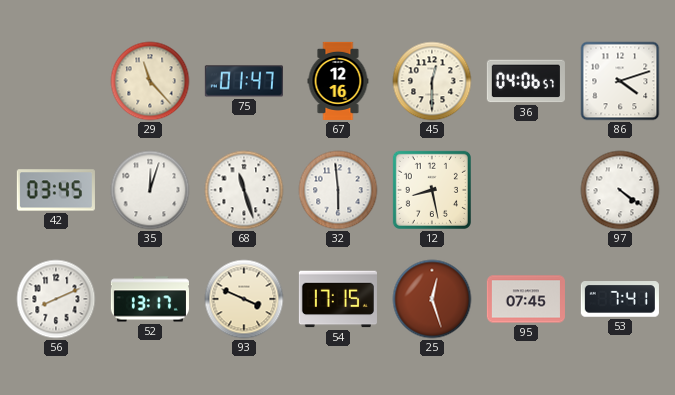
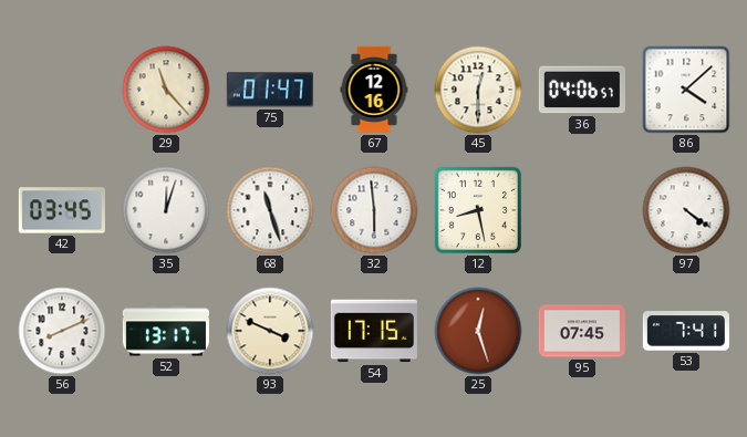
86: 4:12 -> 4:08 (686, 90)
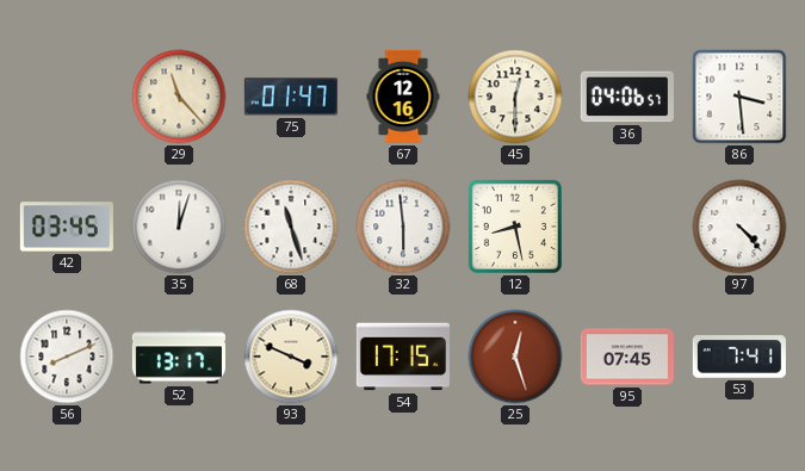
86: 4:08 -> 3:29 (739, 97)
97: 4:21 -> 4:23 (739, 227)
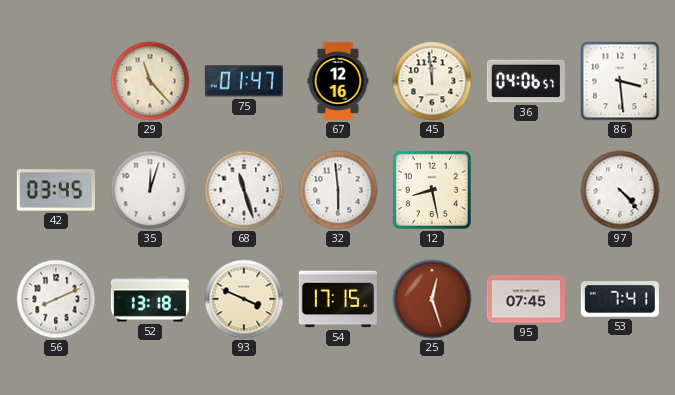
45: 12:30 -> 11:59 (432, 81)
52: 13:17 -> 13:18 (150, 299)
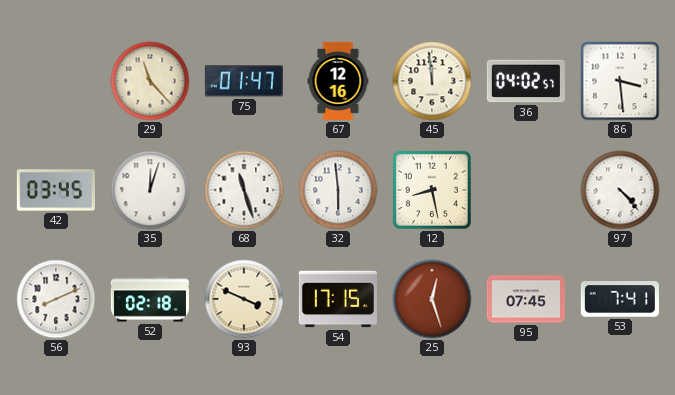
36: 04:06 -> 04:02 (526, 81)
52: 13:18 -> 02:18 (150, 299)
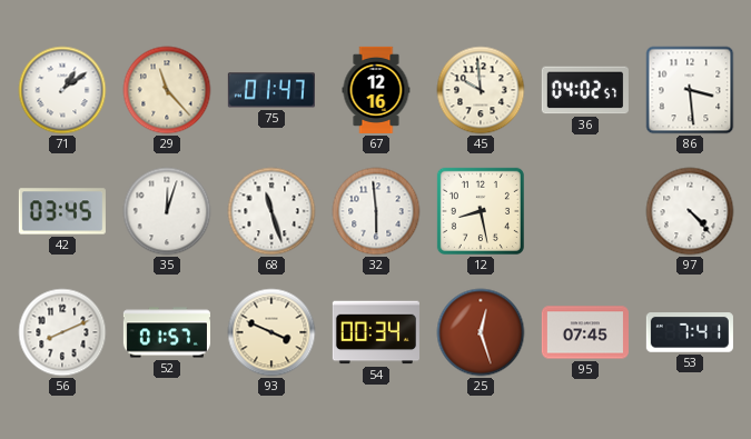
71: none -> 1:09 (62, 90)
45: 11:59 -> 9:59 (481, 90)
52: 02:18 -> 01:57 (167, 332)
54: 17:15 -> 00:34 (376, 332)
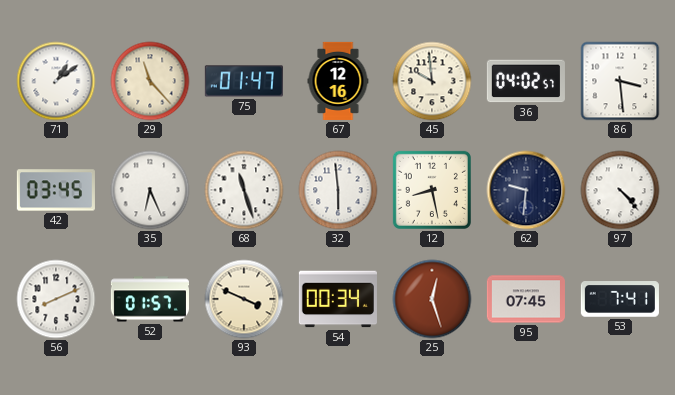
35: 12:03 -> 6:26 (150, 190)
62: none -> 9:31 (526, 190)
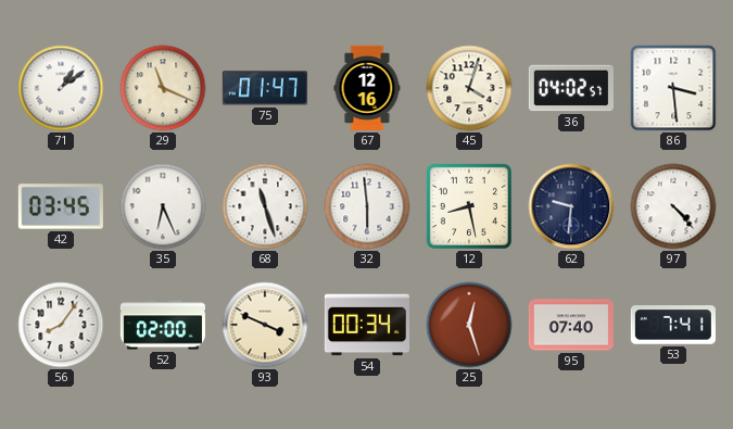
29: 11:23 -> 11:19 (163, 88)
45: 9:59 -> 4:03 (469, 88)
56: 8:11 -> 8:06 (61, 325)
52: 01:57 -> 02:00 (163, 325)
95: 07:45 -> 07:40 (571, 325)
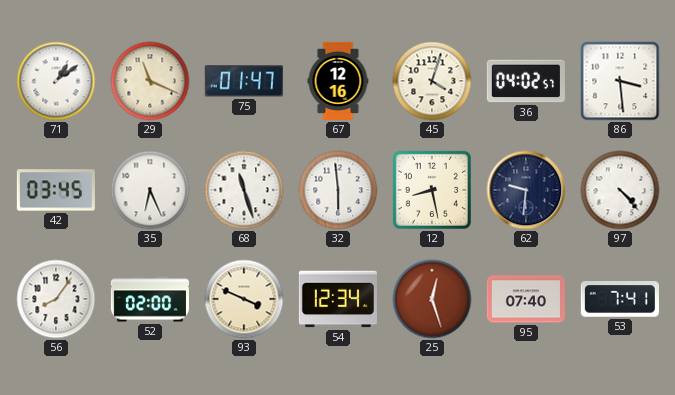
54: 00:34 -> 12:34 (338, 299)
